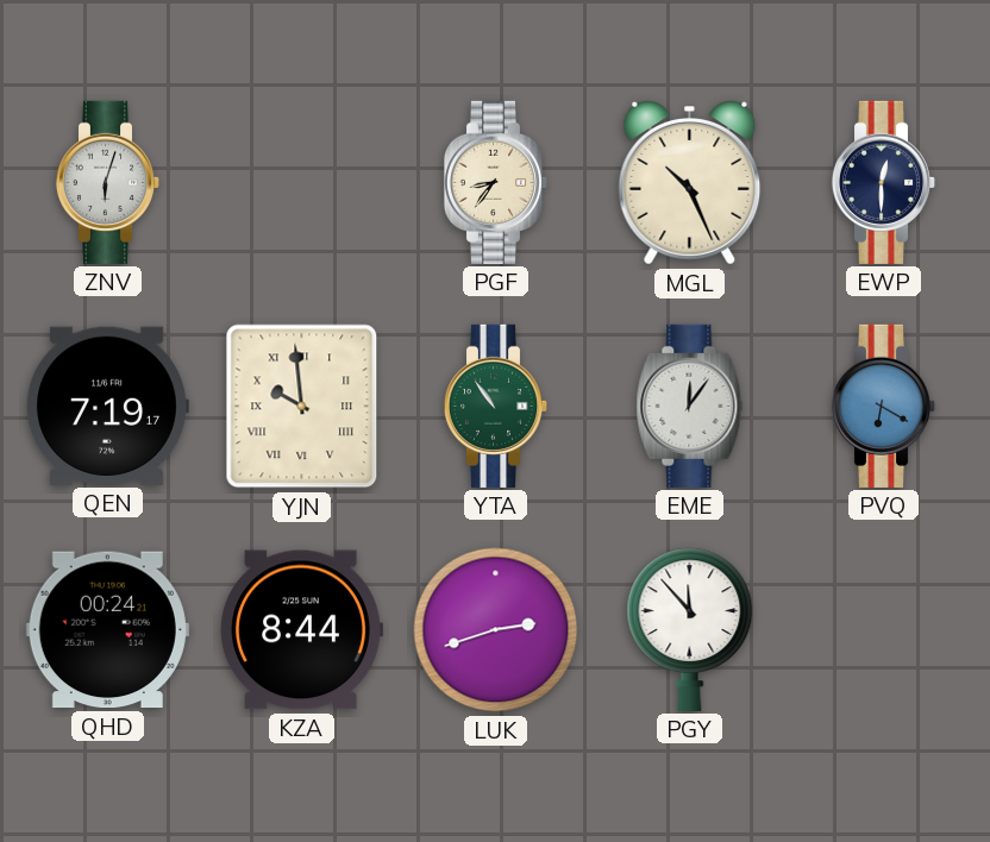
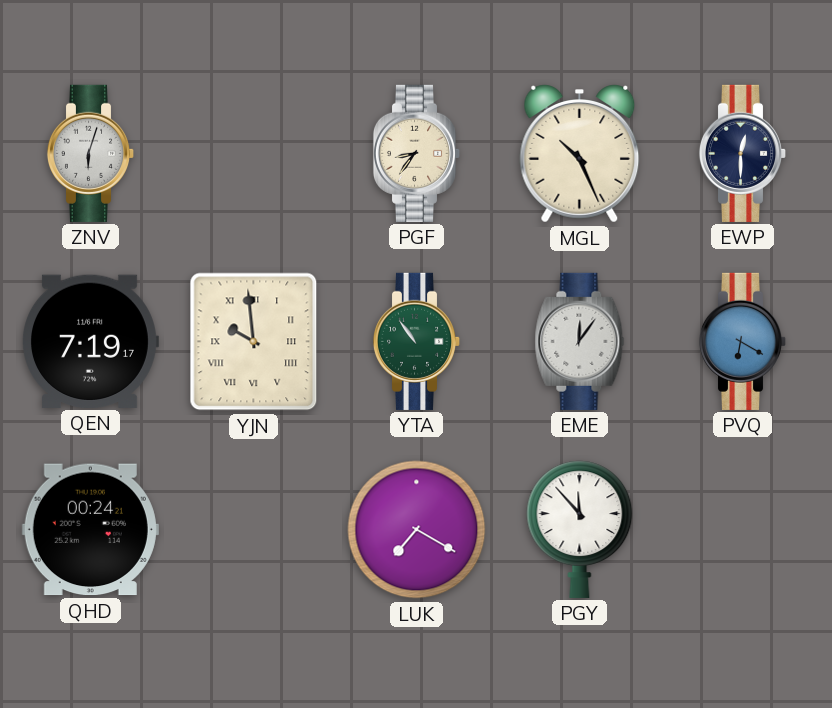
KZA: 8:44 -> none (301, 630)
LUK: 2:42 -> 7:20 (417, 530)
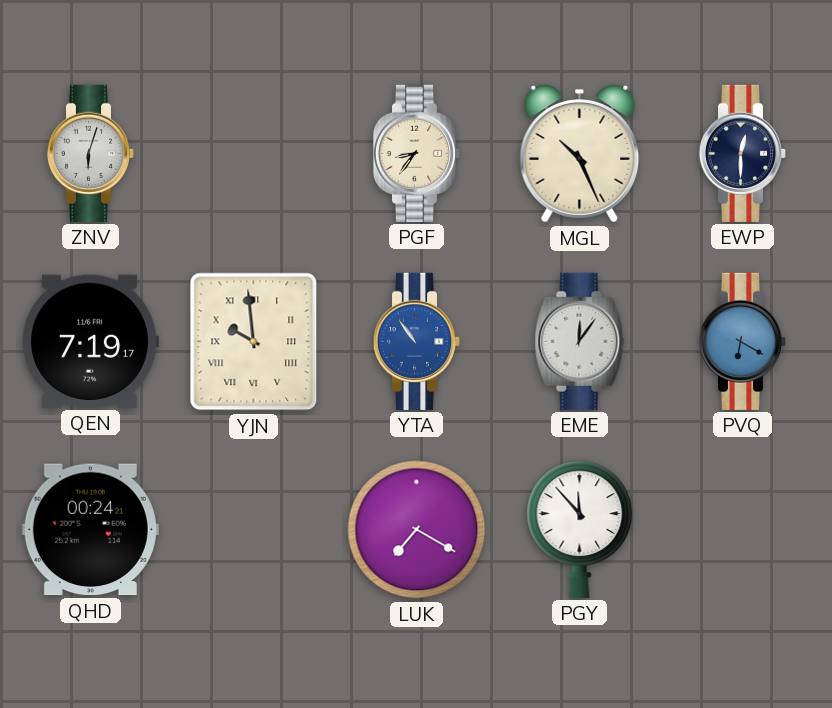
YTA dial: green -> blue (417, 341)
